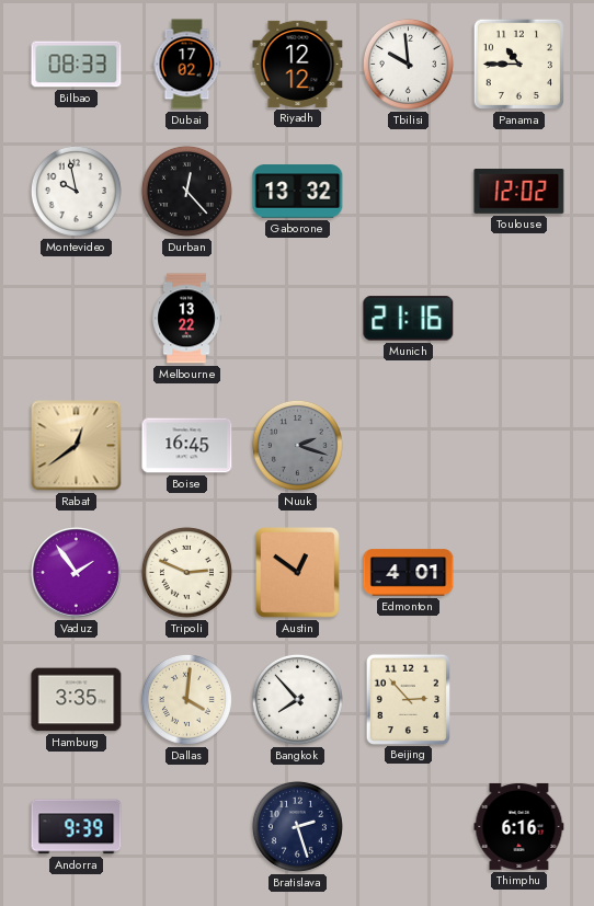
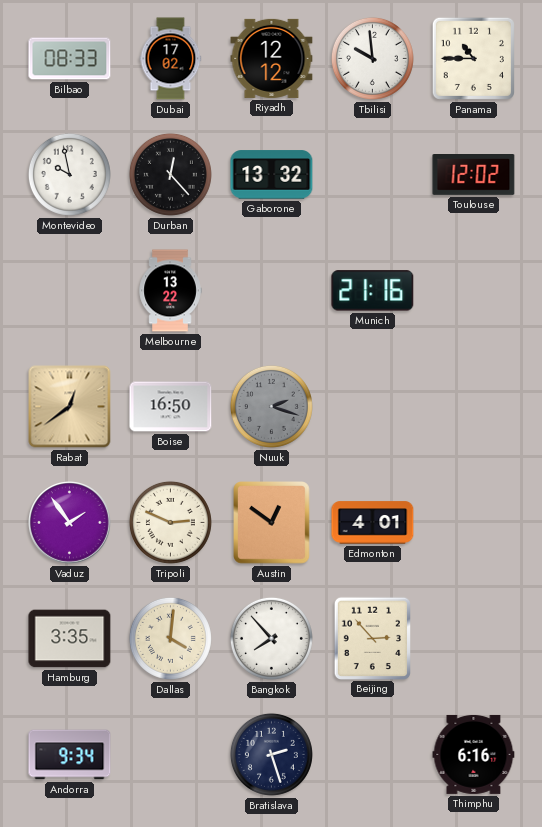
Boise: 16:45 -> 16:50 (171, 407)
Andorra: 9:39 -> 9:34 (70, 755)
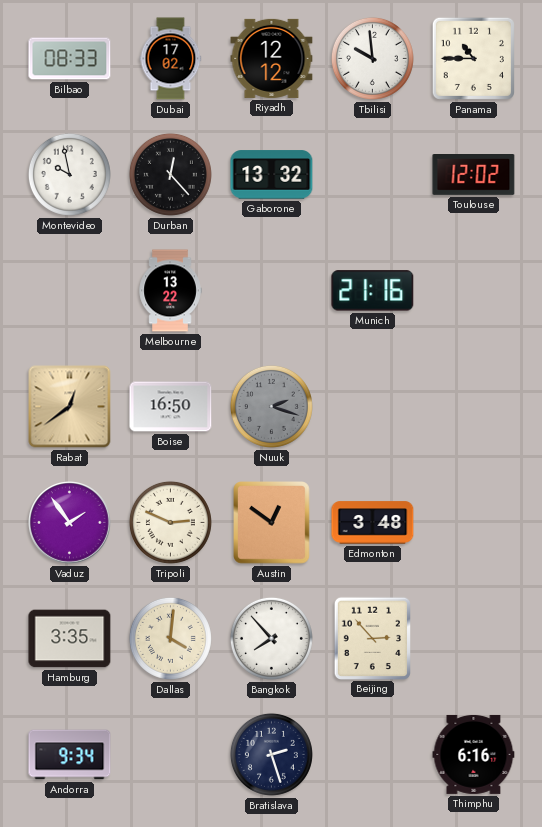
Edmonton: 4:01 -> 3:48 (373, 523)
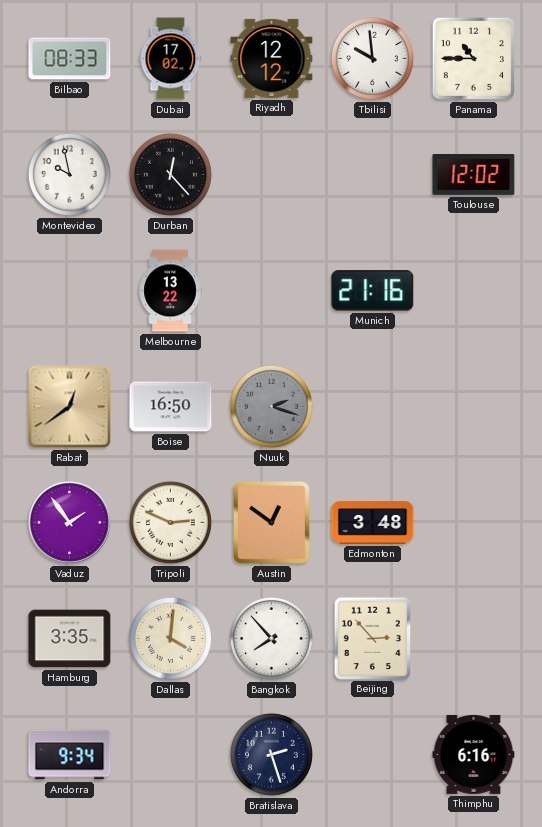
Gaborone: 13:32 -> none (272, 175)
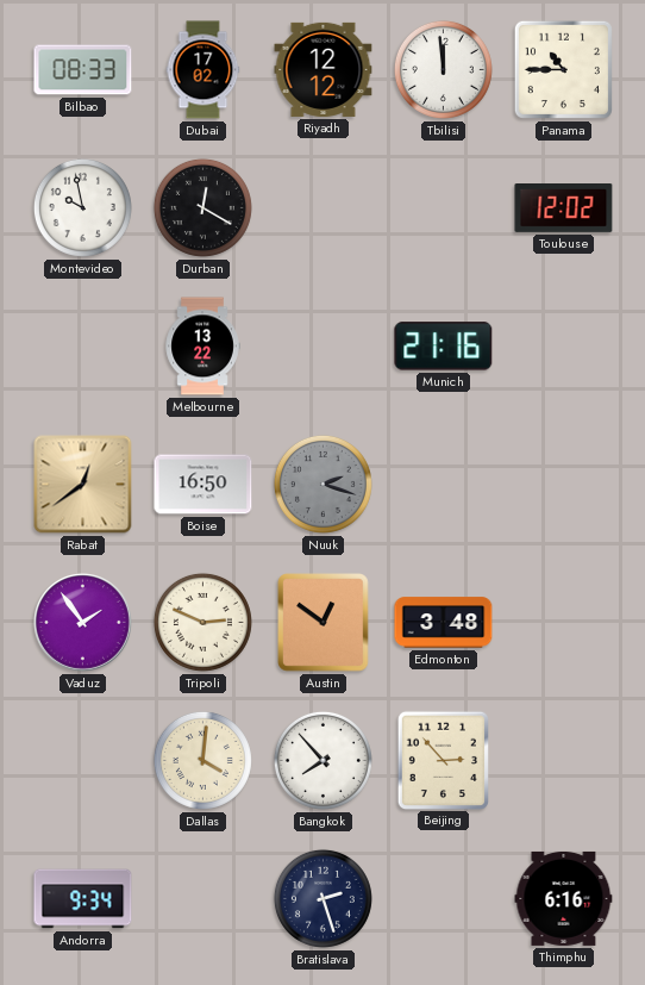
Tbilisi: 9:59 -> 11:59 (443, 69)
Durban: 12:23 -> 12:20 (202, 207)
Hamburg: 3:35 -> none (70, 639)
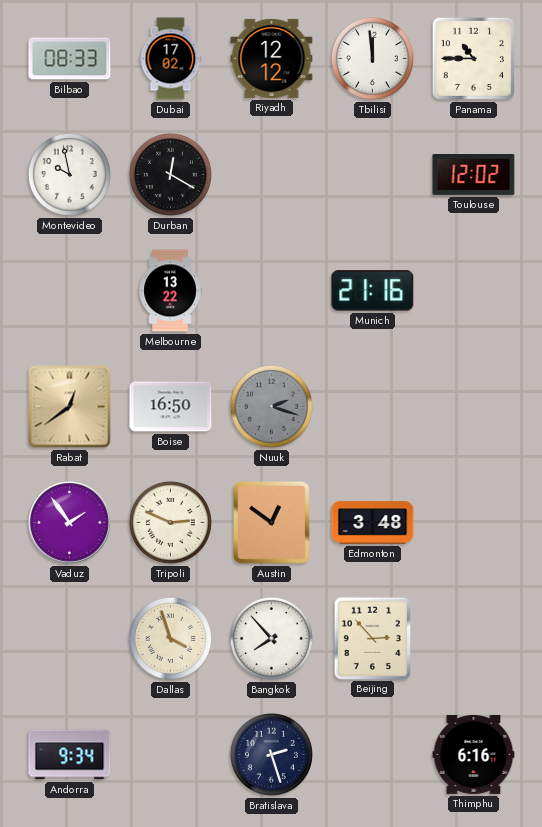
Dallas: 4:01 -> 3:57 (170, 638)
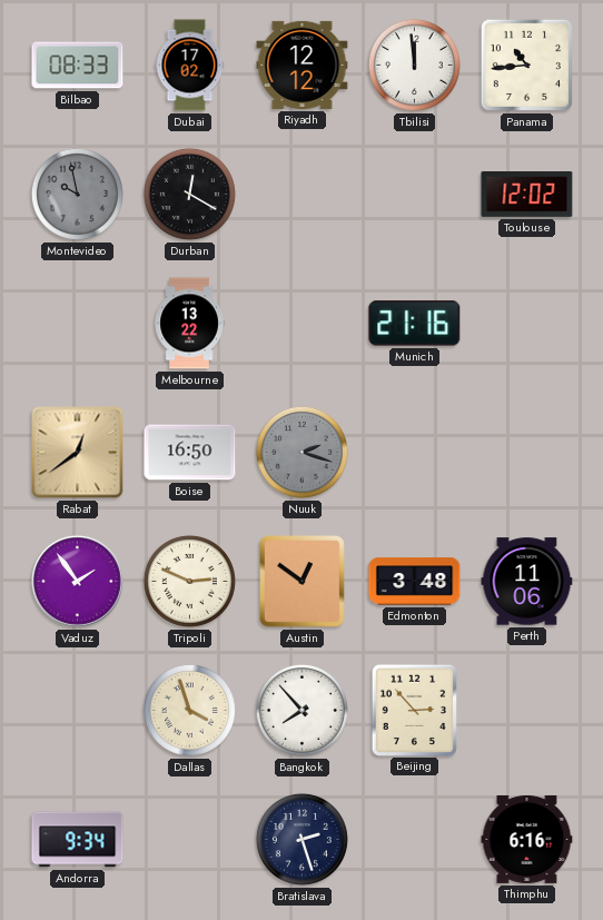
Panama: 10:45 -> 10:44 (526, 65)
Montevideo dial: white -> grey (77, 194)
Perth: none -> 11:06 (527, 582)
